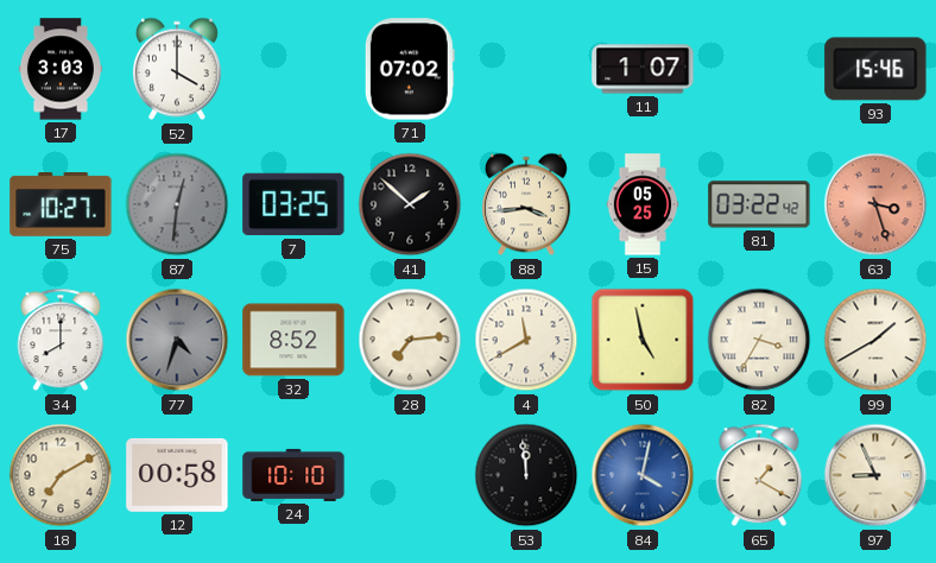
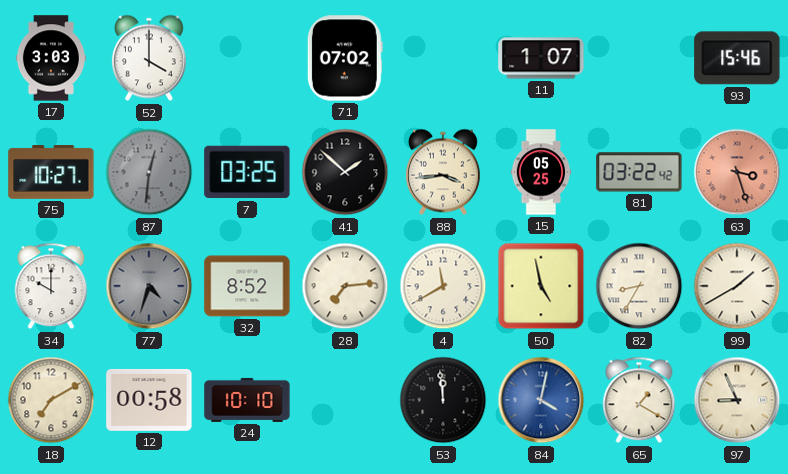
34: 8:00 -> 10:00 (51, 286)
82: 3:35 -> 8:35 (639, 286)
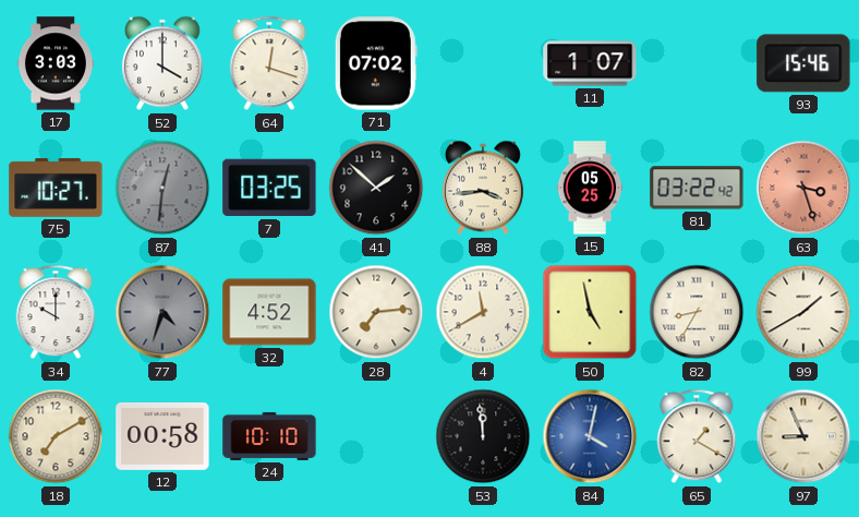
64: none -> 12:18 (269, 63)
32: 8:52 -> 4:52 (269, 312)
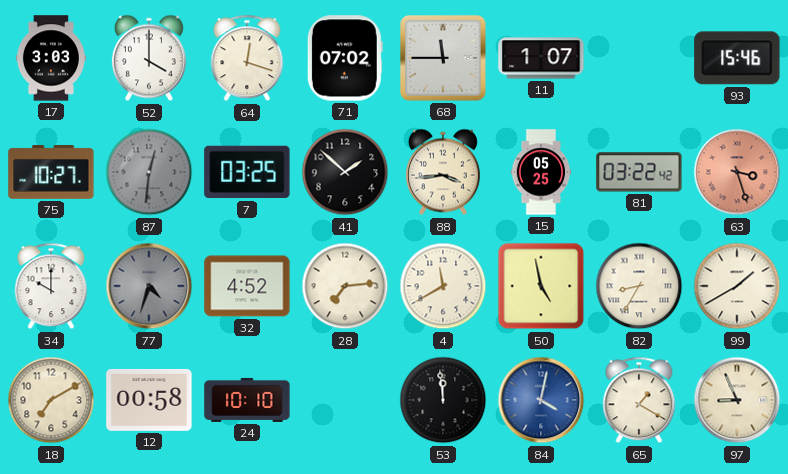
68: none -> 11:45 (444, 59)
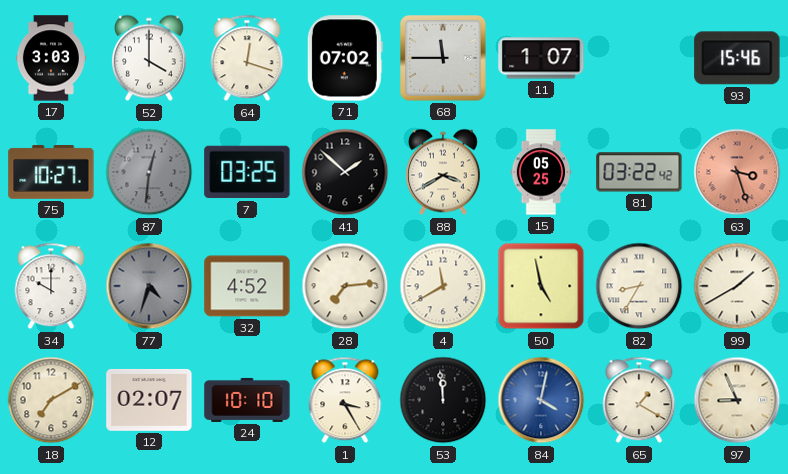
88: 3:44 -> 3:40 (443, 172)
12: 00:58 -> 02:07 (149, 400)
1: none -> 3:25 (345, 400)
